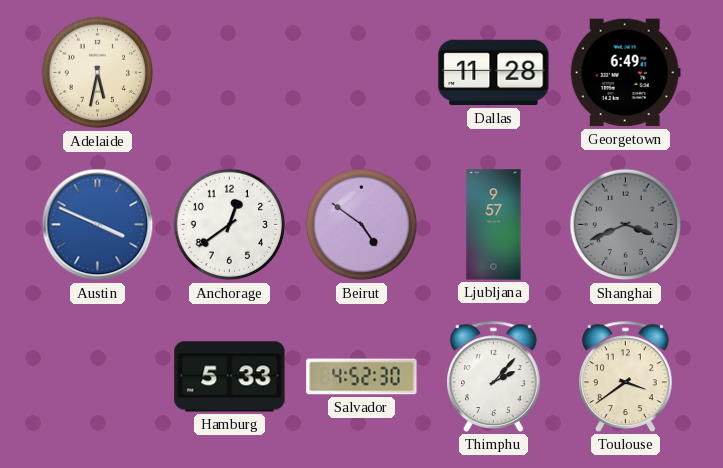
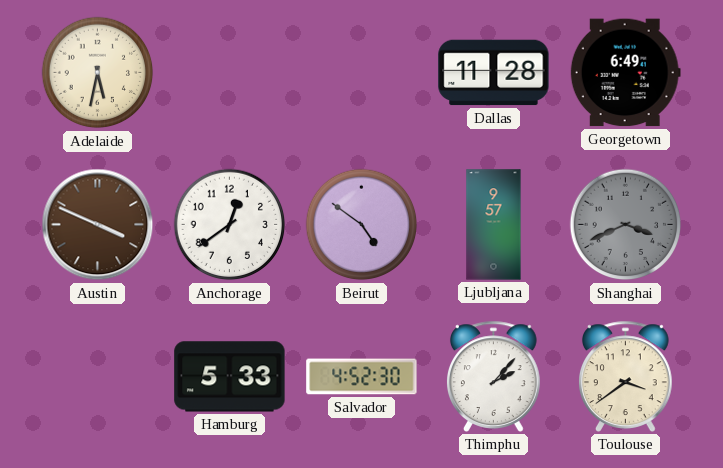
Austin dial: blue -> brown (98, 225)
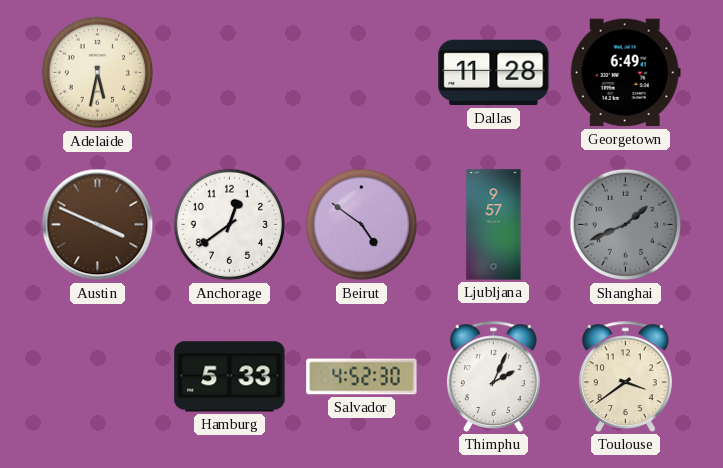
Shanghai: 3:41 -> 1:41 (626, 225)
Thimphu: 2:07 -> 2:04 (494, 376)
